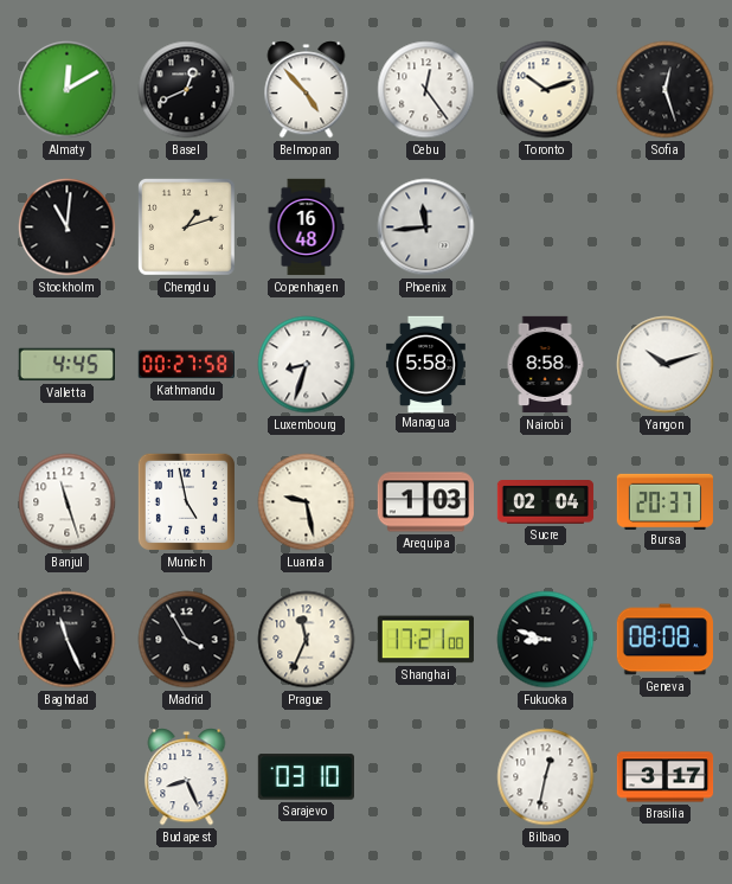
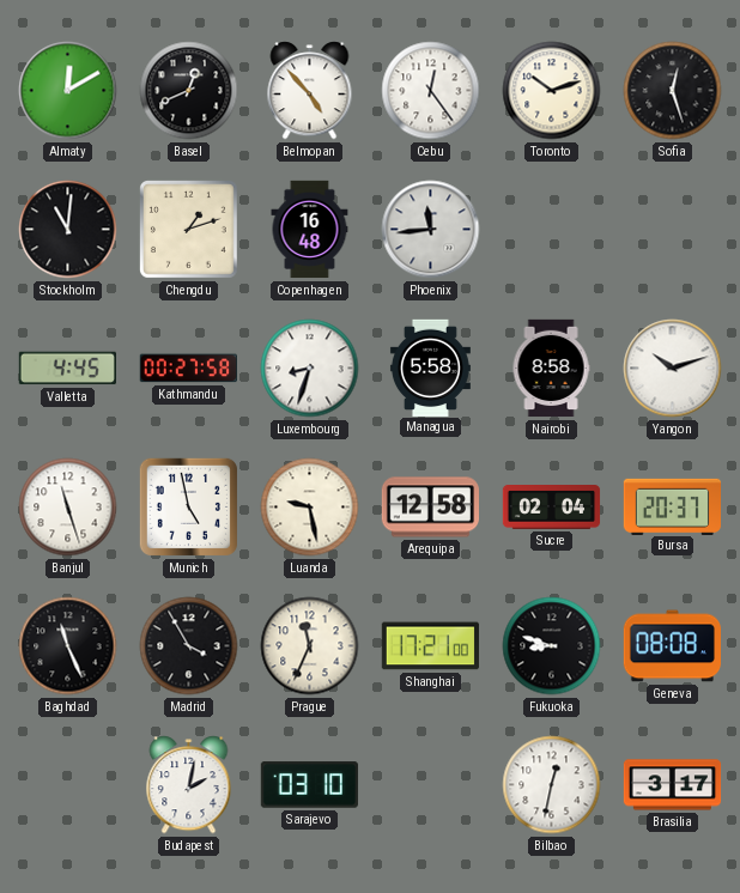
Arequipa: 1:03 -> 12:58 (430, 508)
Budapest: 8:26 -> 2:02 (189, 785)
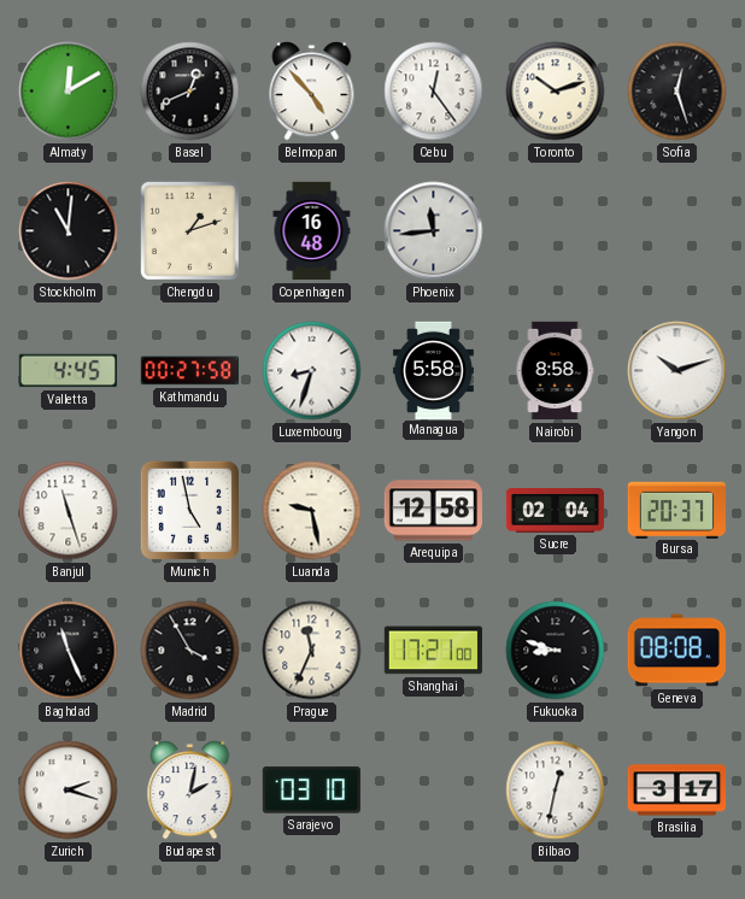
Zurich: none -> 2:18 (69, 791)
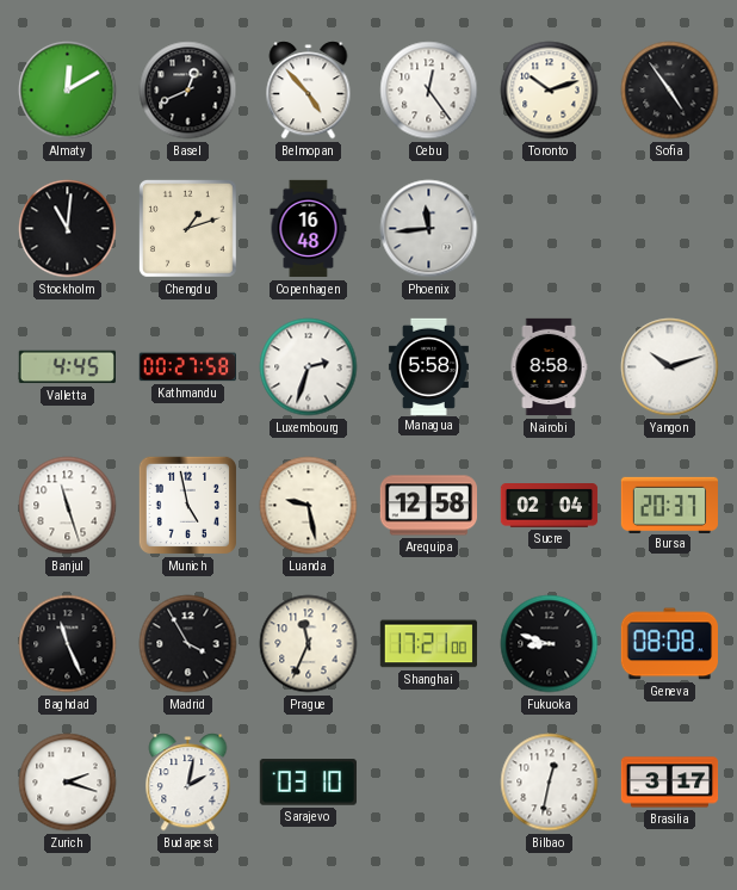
Sofia: 12:27 -> 4:54 (670, 91)
Luxembourg: 8:33 -> 2:33 (309, 367)
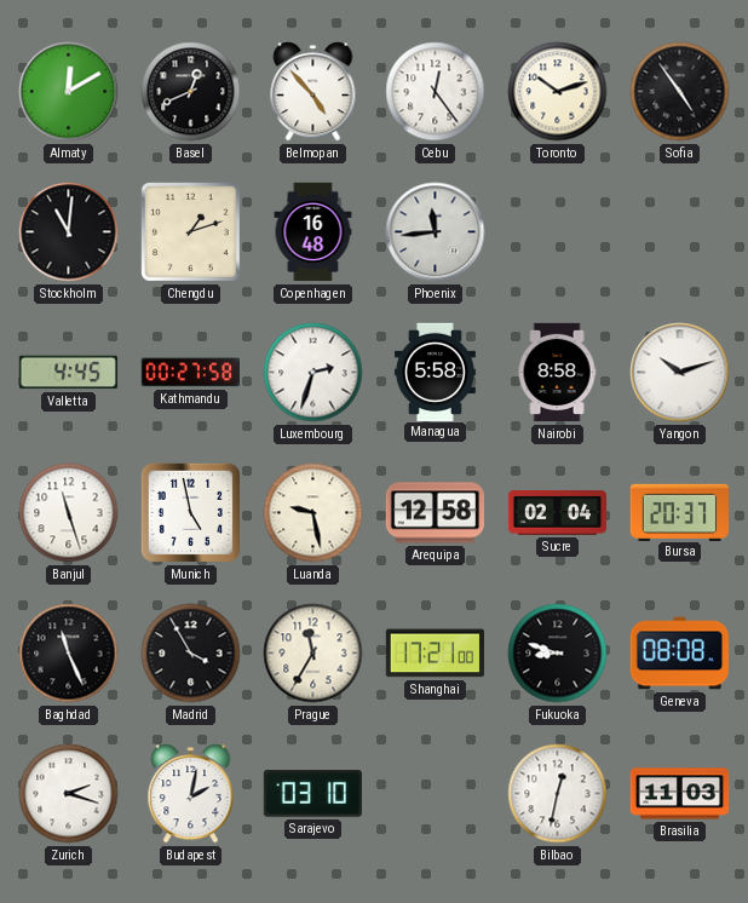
Prague: 11:34 -> 11:35 (313, 654)
Brasilia: 3:17 -> 11:03 (680, 794)
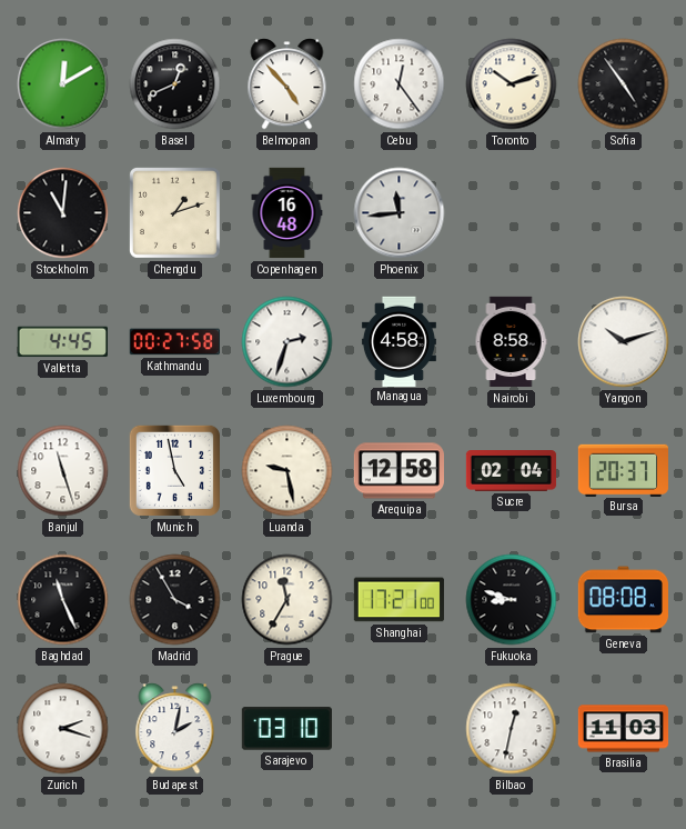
Managua: 5:58 -> 4:58 (399, 341)
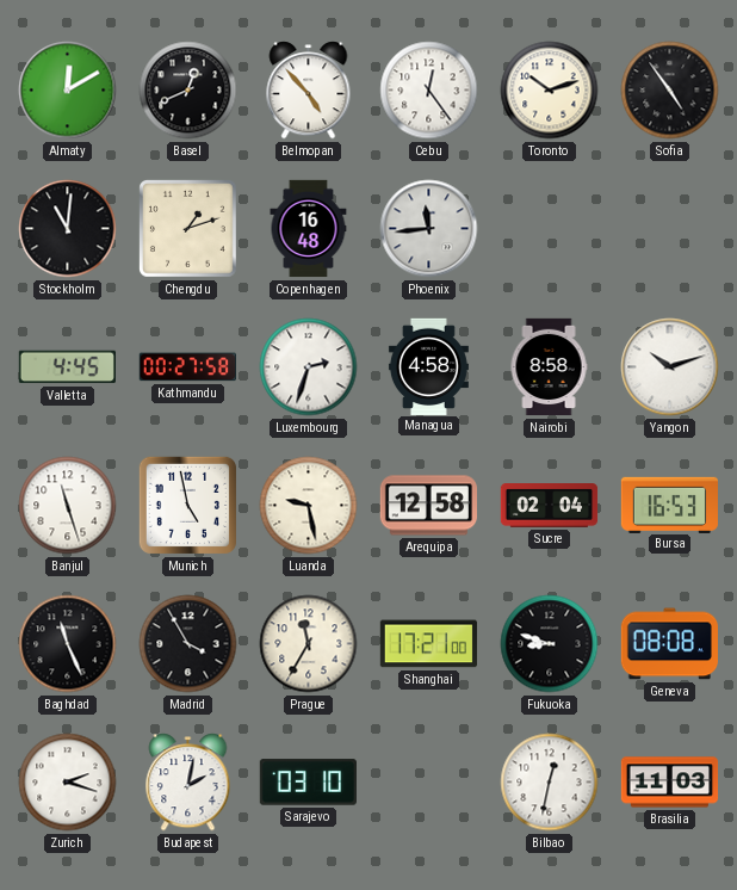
Bursa: 20:37 -> 16:53 (669, 505)
